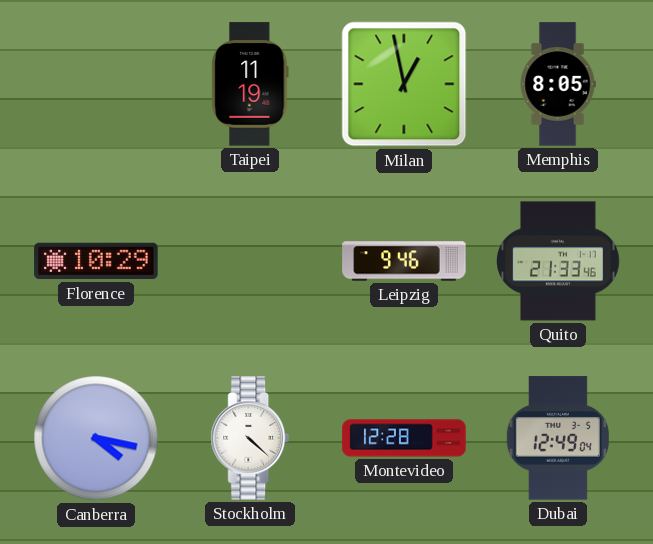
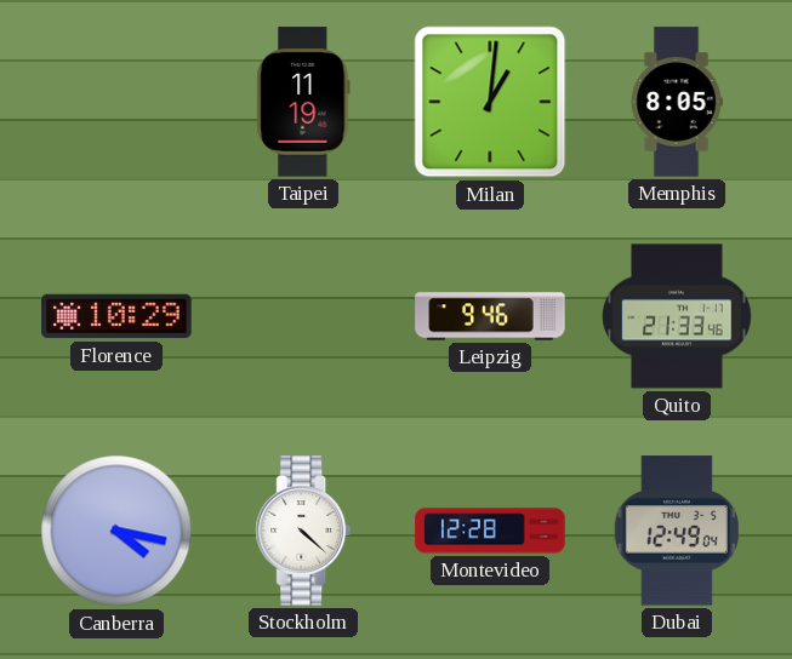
Milan: 12:58 -> 1:01 (490, 102)
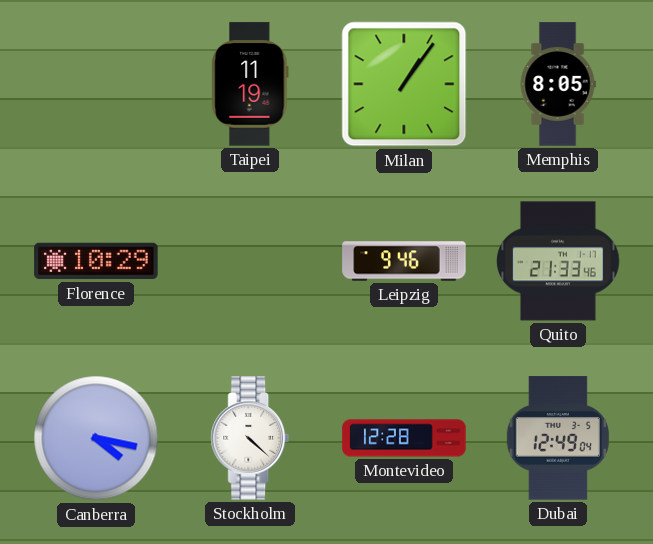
Milan: 1:01 -> 1:06 (404, 84)
